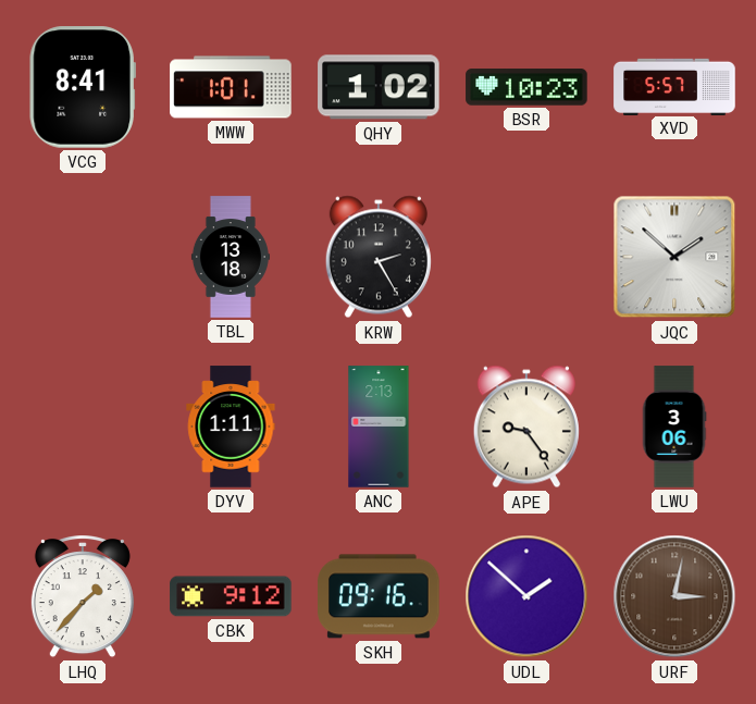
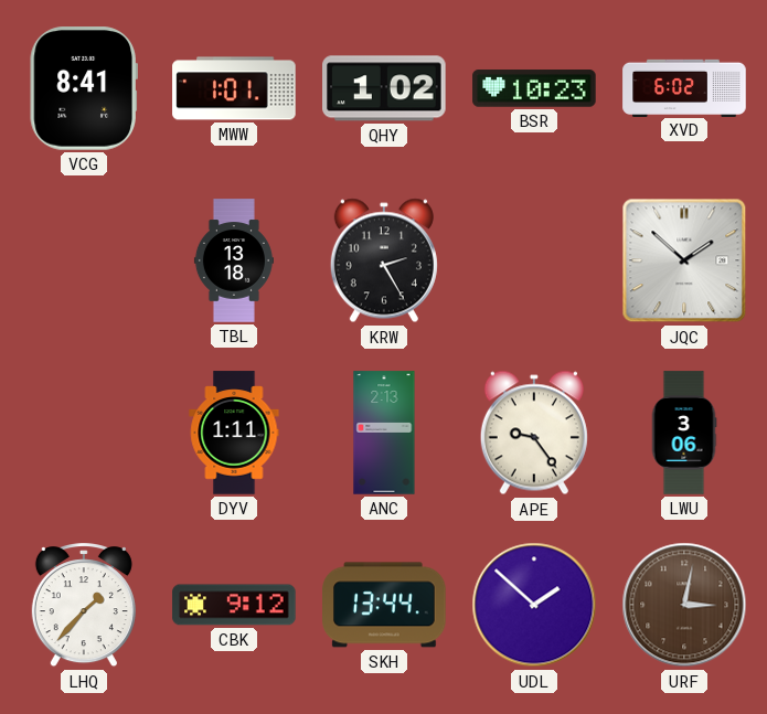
XVD: 5:57 -> 6:02 (684, 87)
SKH: 09:16 -> 13:44 (384, 605)
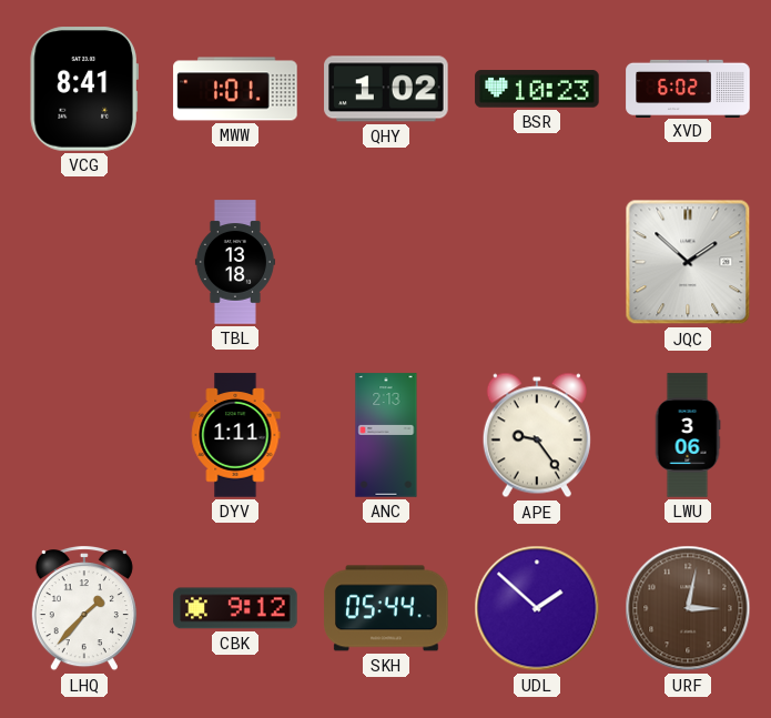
KRW: 2:25 -> none (384, 260)
SKH: 13:44 -> 05:44 (386, 608)
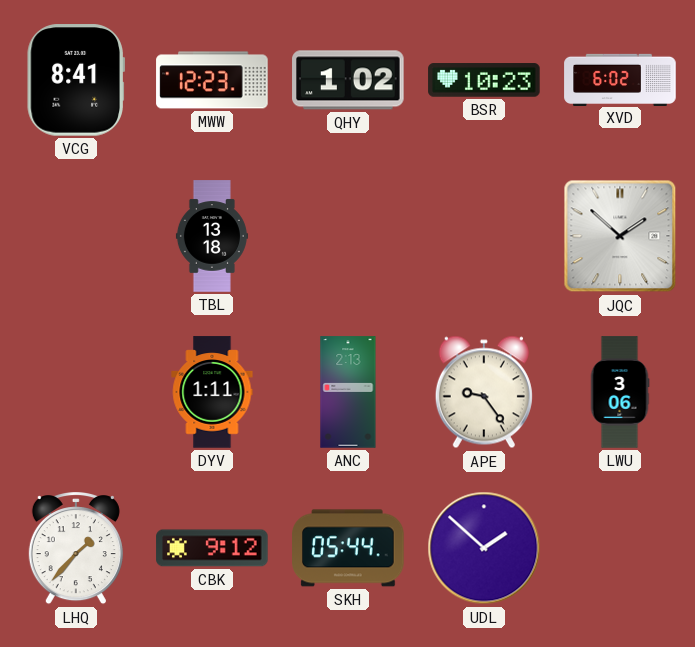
MWW: 1:01 -> 12:23 (212, 80)
URF: 3:02 -> none (688, 608)
